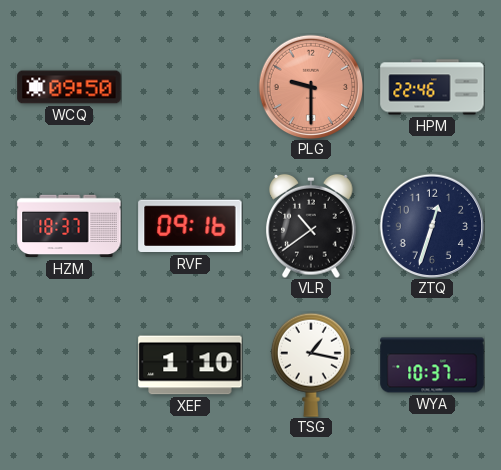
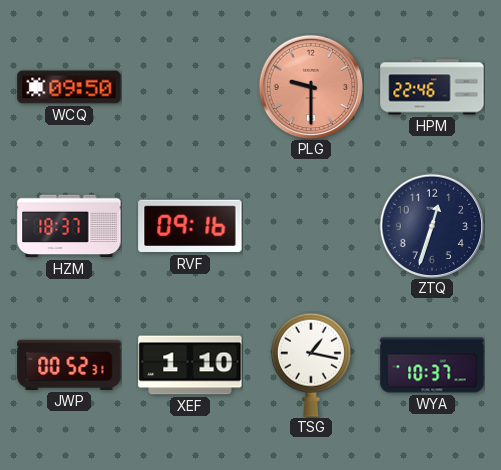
VLR: 10:39 -> none (311, 226)
JWP: none -> 00:52 (69, 365)
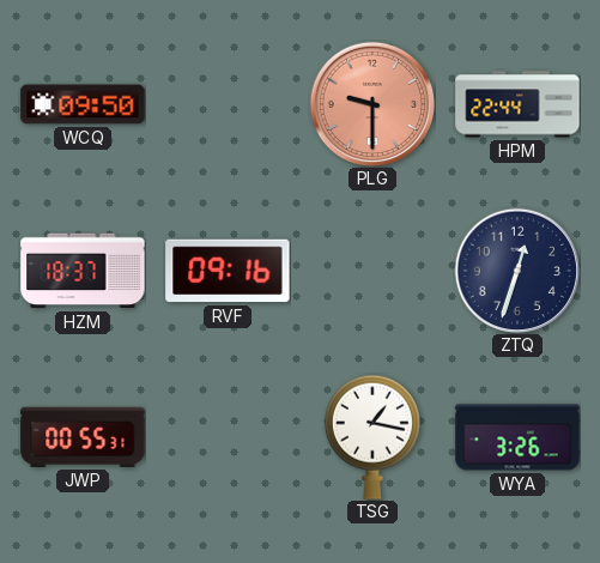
HPM: 22:46 -> 22:44 (517, 104)
JWP: 00:52 -> 00:55 (83, 437)
XEF: 1:10 -> none (190, 365)
WYA: 10:37 -> 3:26 (517, 437)
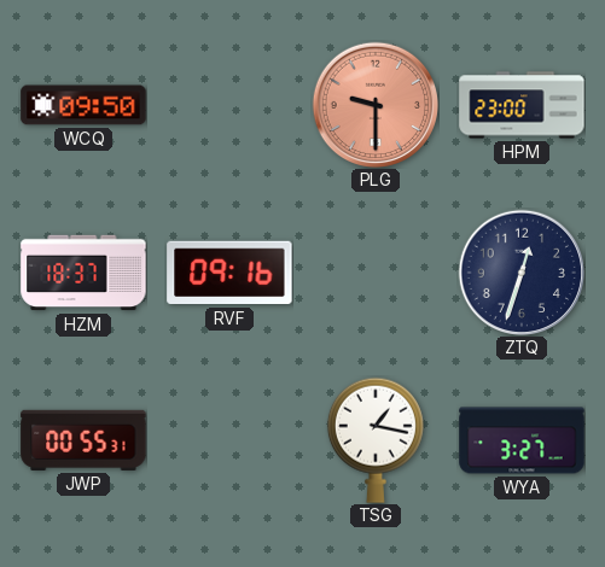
HPM: 22:44 -> 23:00 (522, 105)
WYA: 3:26 -> 3:27 (522, 440)
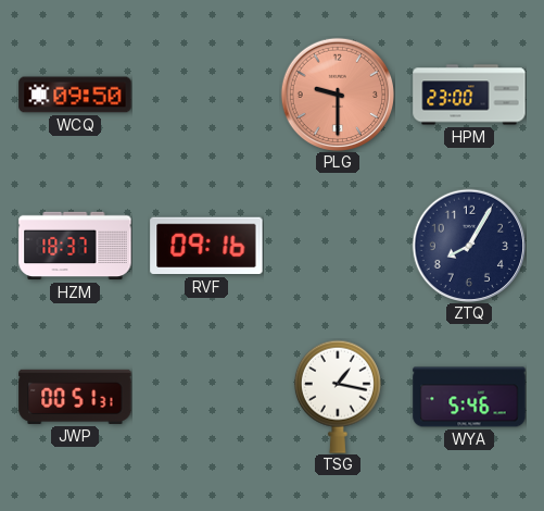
ZTQ: 12:33 -> 8:05 (469, 246)
JWP: 00:55 -> 00:51 (75, 397)
WYA: 3:27 -> 5:46 (469, 397)
